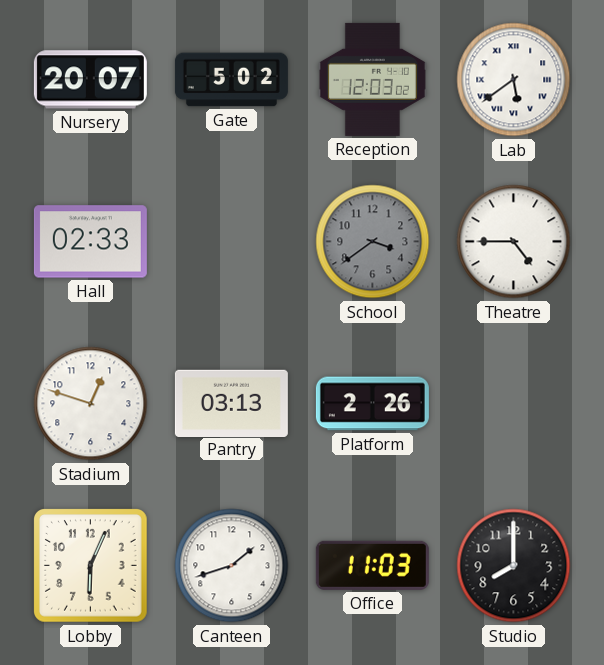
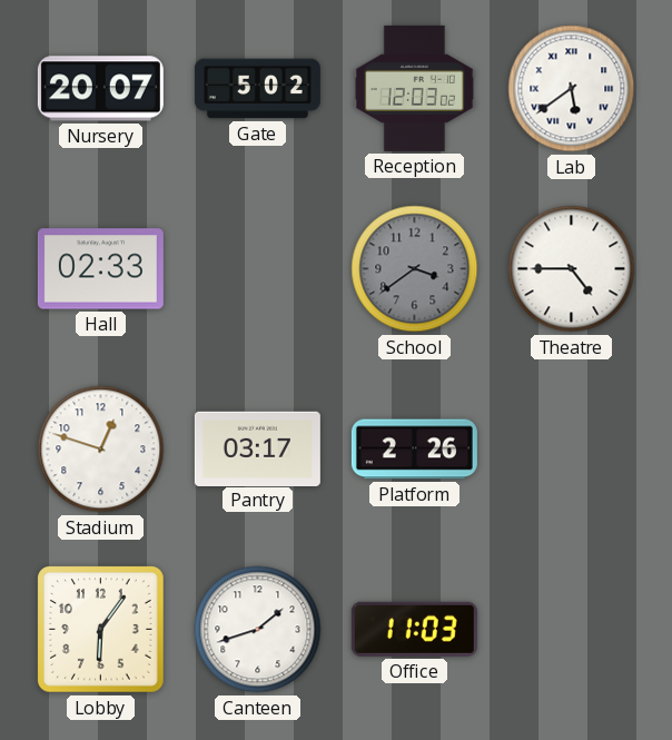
Pantry: 03:13 -> 03:17 (257, 448)
Lobby: 6:04 -> 6:06 (101, 630)
Studio: 8:00 -> none (514, 566)
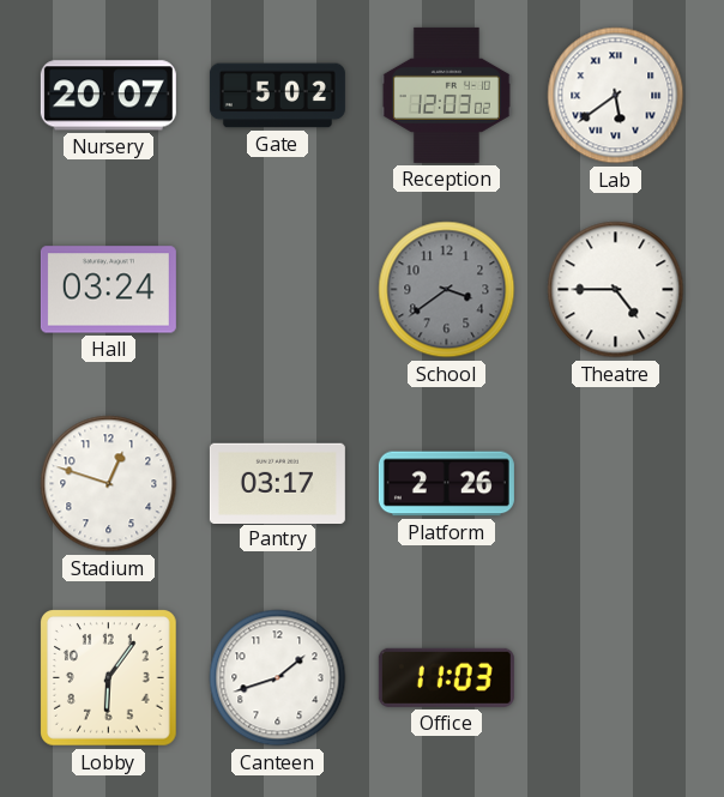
Hall: 02:33 -> 03:24 (108, 290)
